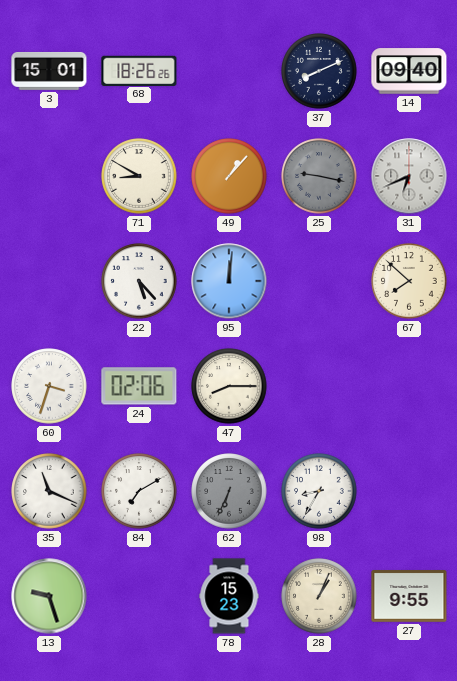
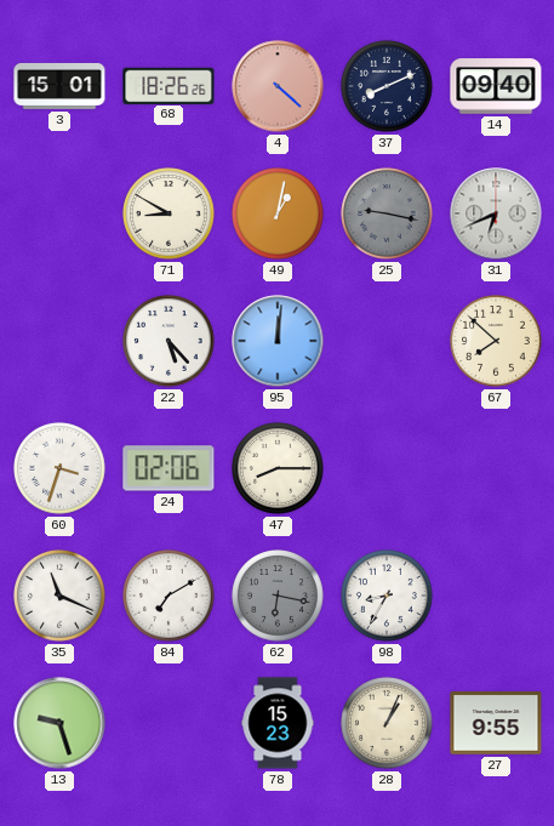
4: none -> 4:22 (278, 86)
49: 1:07 -> 1:02 (278, 213)
62: 6:34 -> 6:17 (278, 596)
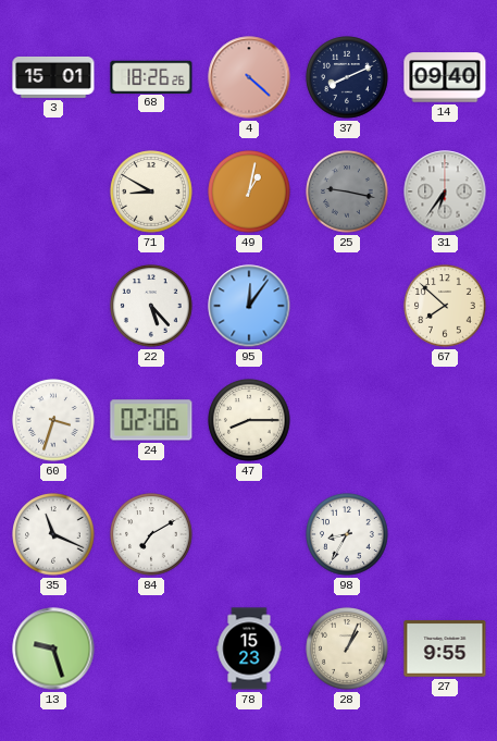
31: 6:41 -> 6:36 (445, 192)
95: 12:01 -> 12:06 (249, 306)
62: 6:17 -> none (278, 596)
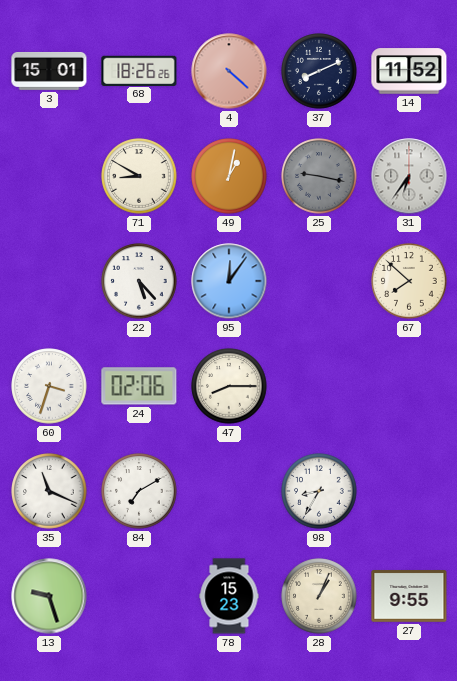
14: 09:40 -> 11:52 (409, 71)
